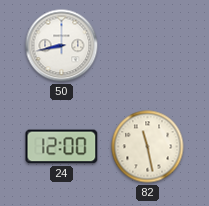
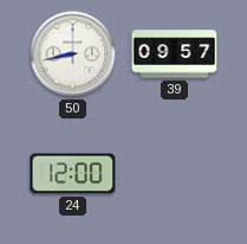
39: none -> 09:57 (175, 54)
82: 11:28 -> none (148, 147)
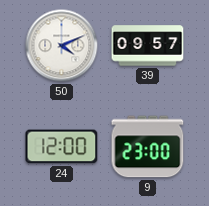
50: 8:43 -> 4:11 (62, 46)
9: none -> 23:00 (148, 147)
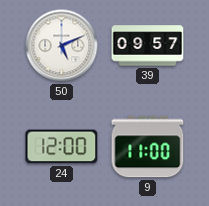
50: 4:11 -> 5:11 (62, 46)
9: 23:00 -> 11:00 (148, 147)
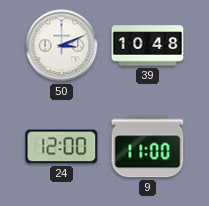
50: 5:11 -> 3:11 (62, 46)
39: 09:57 -> 10:48 (148, 46)
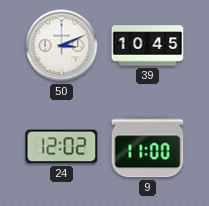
39: 10:48 -> 10:45 (148, 46)
24: 12:00 -> 12:02 (62, 147)
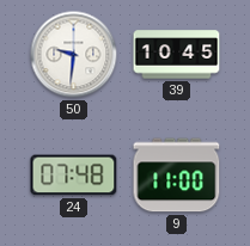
50: 3:11 -> 9:31 (74, 55)
24: 12:02 -> 07:48 (74, 176)
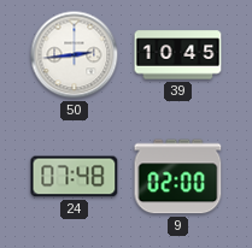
50: 9:31 -> 2:44 (75, 55)
9: 11:00 -> 02:00 (178, 177)
